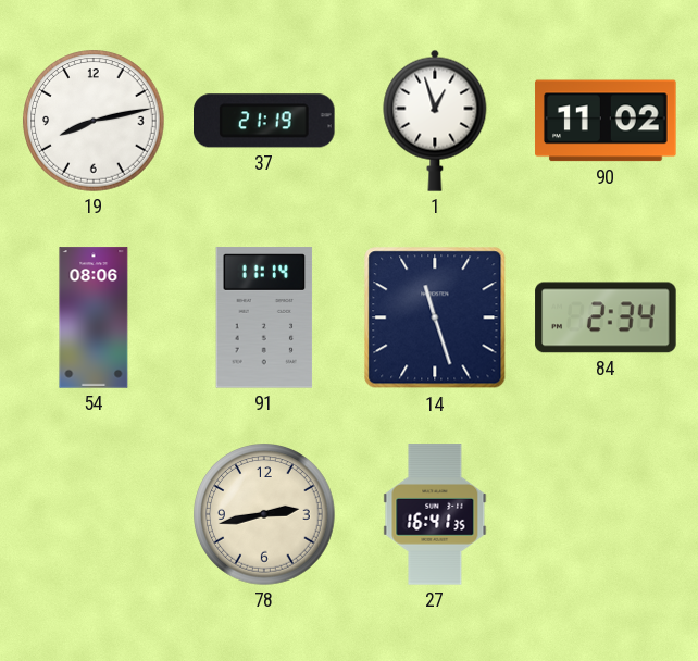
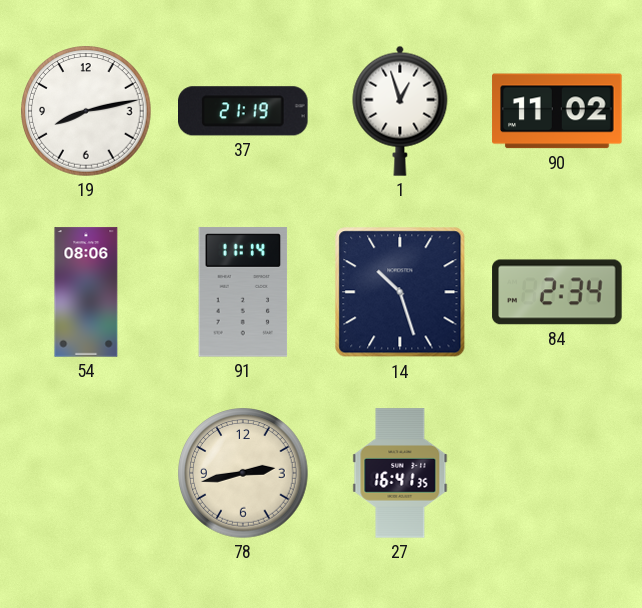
14: 11:27 -> 10:27 (400, 292)
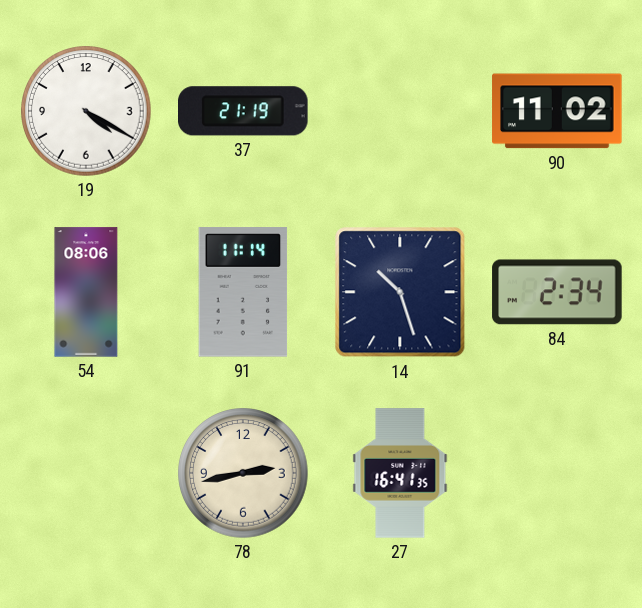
19: 8:13 -> 4:20 (86, 111)
1: 12:57 -> none (400, 111)
